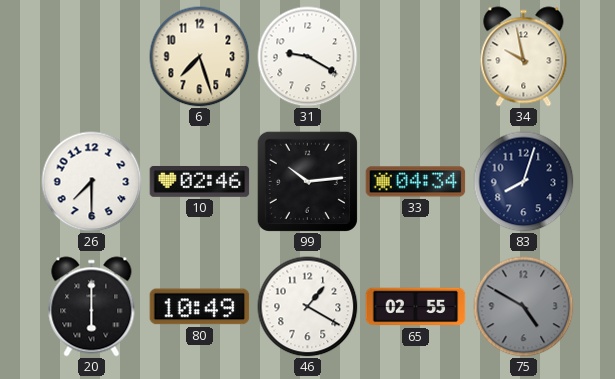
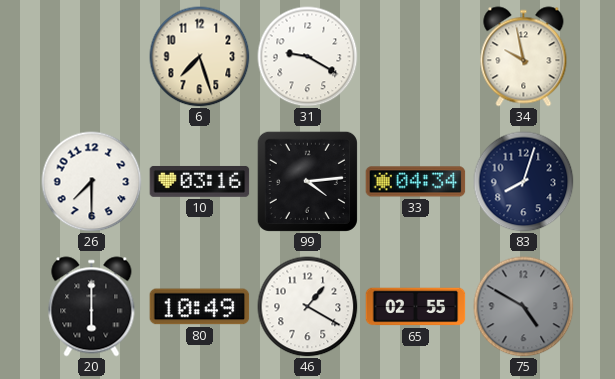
10: 02:46 -> 03:16 (200, 181)
99: 10:14 -> 4:14 (307, 181)
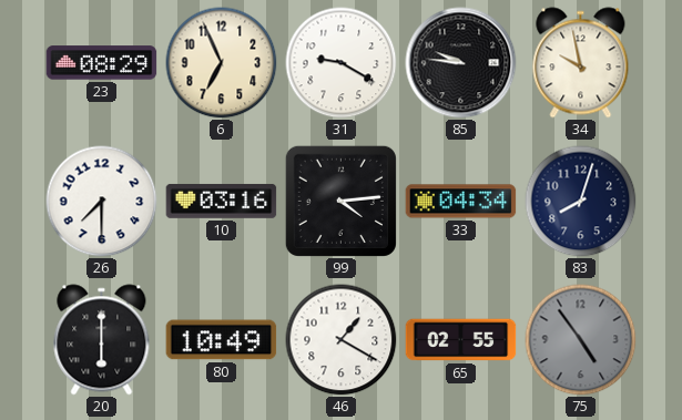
23: none -> 08:29 (102, 63)
6: 7:27 -> 6:56 (222, 63)
85: none -> 9:46 (461, 63)
75: 4:50 -> 4:54 (581, 340)
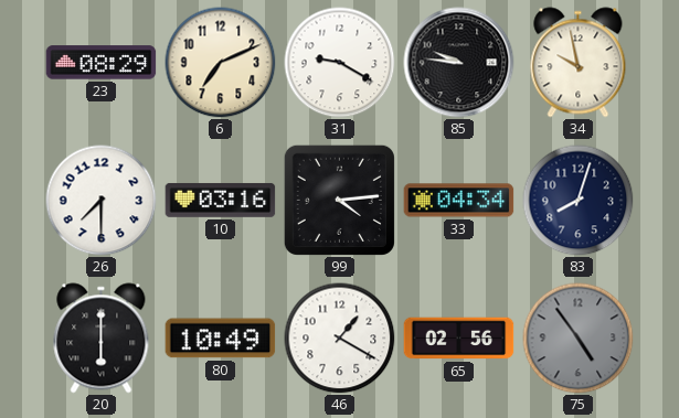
6: 6:56 -> 7:11 (221, 63)
65: 02:55 -> 02:56 (459, 339)
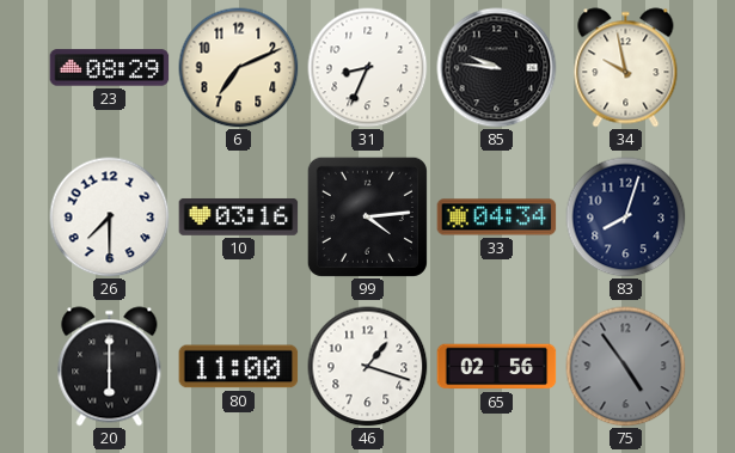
31: 9:20 -> 8:34 (368, 68)
80: 10:49 -> 11:00 (239, 367)
46: 1:20 -> 1:18 (368, 367)
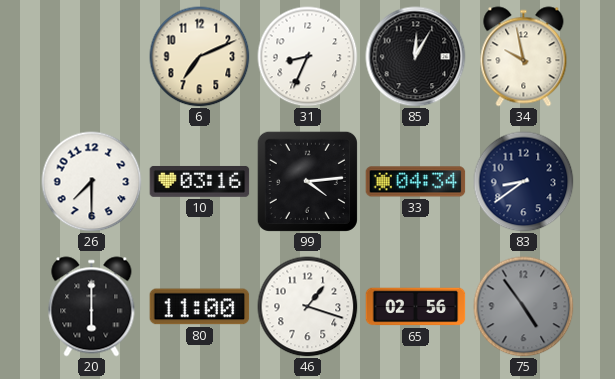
23: 08:29 -> none (110, 68)
85: 9:46 -> 12:05 (416, 57)
83: 8:03 -> 8:39 (524, 182)
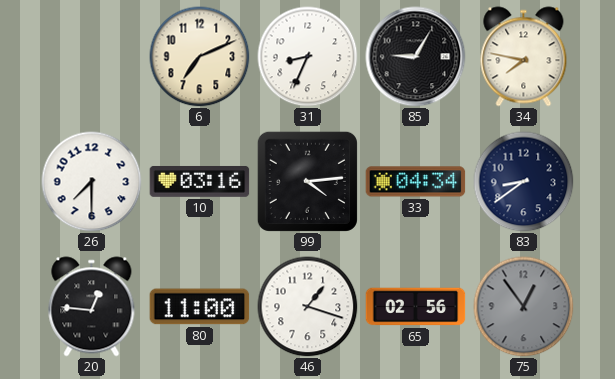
85: 12:05 -> 9:05 (416, 57)
34: 9:58 -> 7:47 (524, 57)
20: 6:00 -> 12:46 (92, 307)
75: 4:54 -> 12:54 (524, 307)
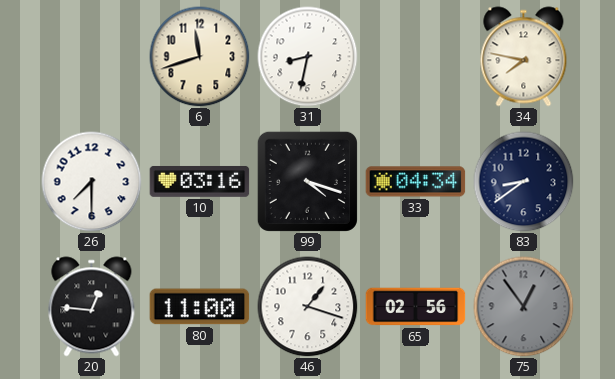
6: 7:11 -> 11:42 (200, 57)
31: 8:34 -> 8:32 (308, 57)
85: 9:05 -> none (416, 57)
99: 4:14 -> 4:18 (307, 181)
